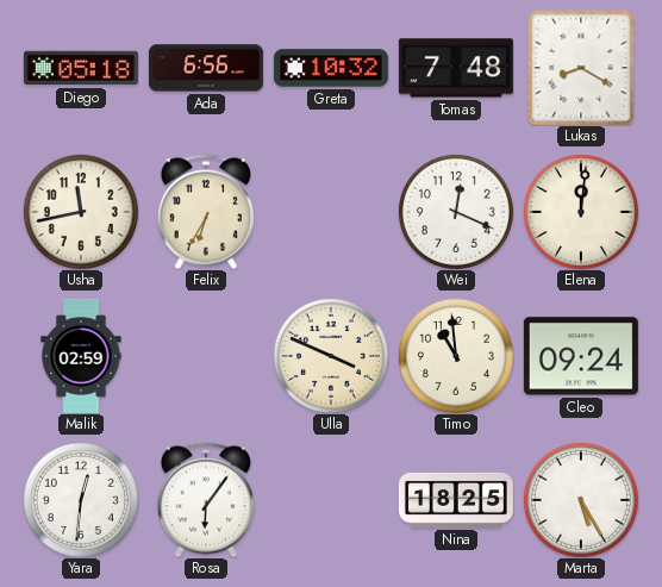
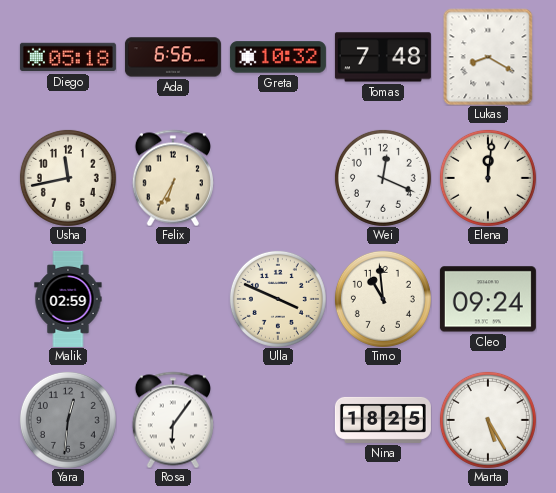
Yara dial: white -> grey (68, 420)
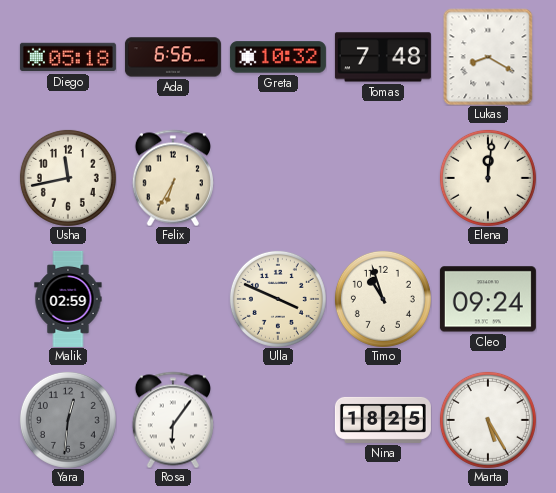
Wei: 12:19 -> none (383, 178)
Timo: 10:59 -> 10:57 (383, 299)
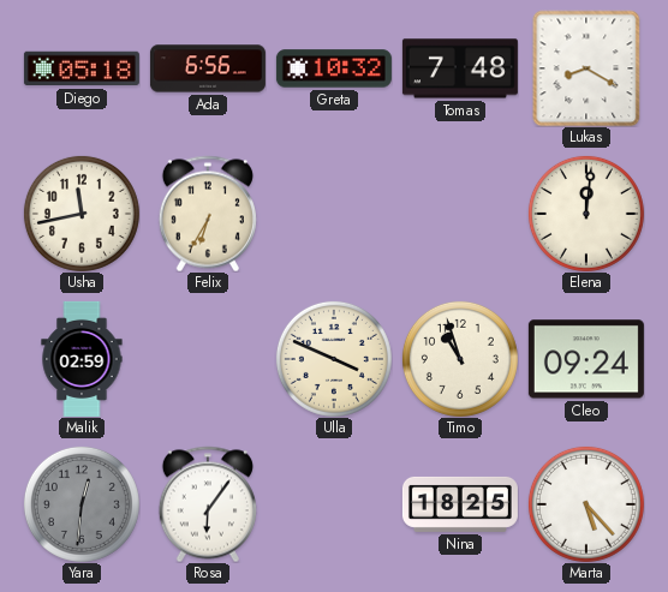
Marta: 5:25 -> 5:23 (586, 504)
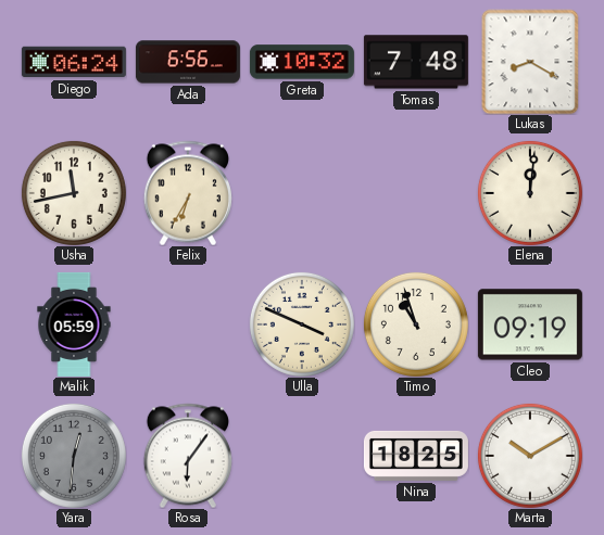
Diego: 05:18 -> 06:24 (74, 62)
Malik: 02:59 -> 05:59 (74, 324)
Cleo: 09:24 -> 09:19 (530, 324)
Marta: 5:23 -> 10:10 (530, 456)
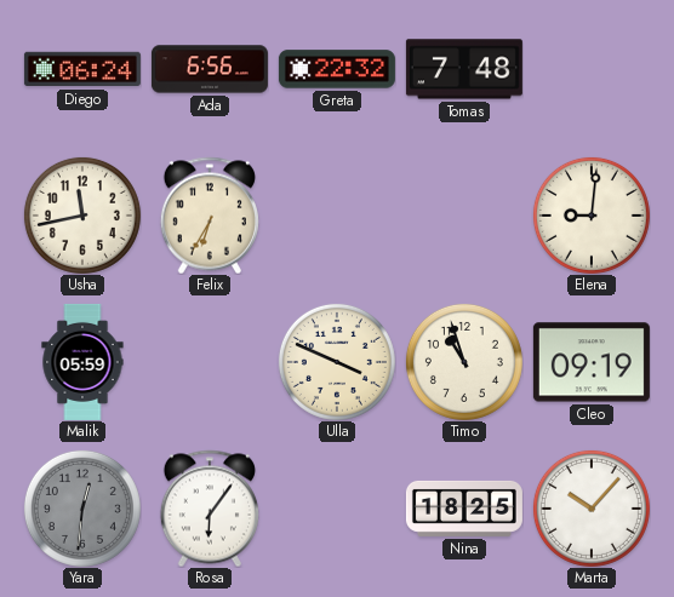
Greta: 10:32 -> 22:32 (337, 69)
Lukas: 8:20 -> none (530, 62)
Elena: 12:01 -> 9:01 (592, 216)
Marta: 10:10 -> 10:07 (592, 509)
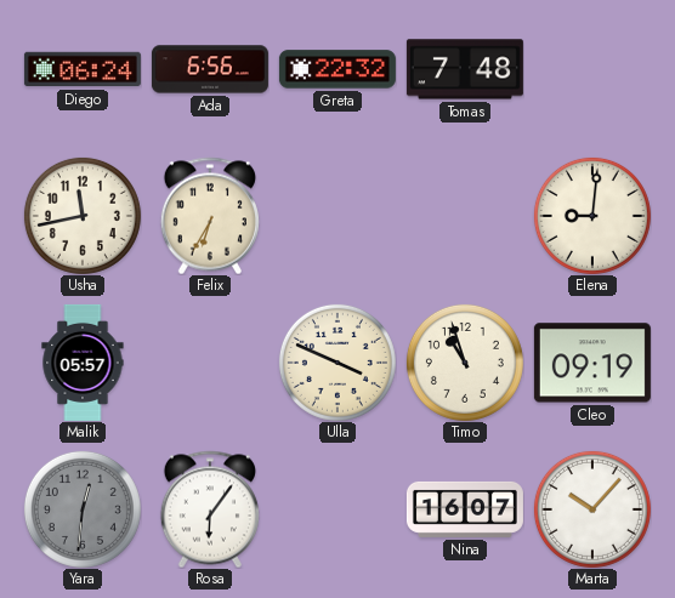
Malik: 05:59 -> 05:57 (83, 363)
Nina: 18:25 -> 16:07 (465, 509)
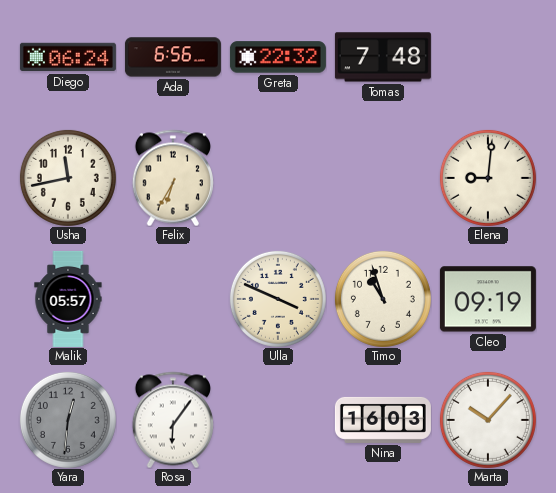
Nina: 16:07 -> 16:03 (383, 420)
